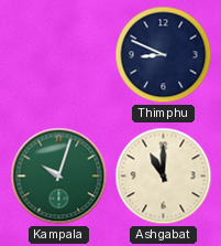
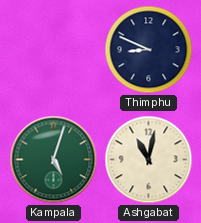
Kampala: 10:03 -> 5:03 (54, 160)
Ashgabat: 11:00 -> 11:02 (149, 160)
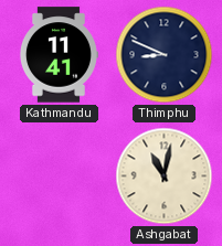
Kathmandu: none -> 11:41 (59, 55)
Kampala: 5:03 -> none (54, 160)
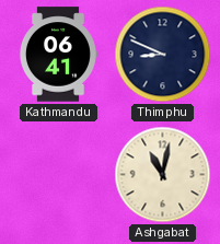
Kathmandu: 11:41 -> 06:41 (58, 55)
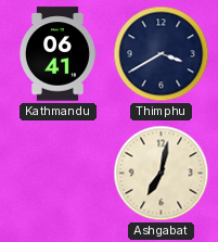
Thimphu: 8:49 -> 3:40 (162, 54)
Ashgabat: 11:02 -> 7:02 (162, 174)
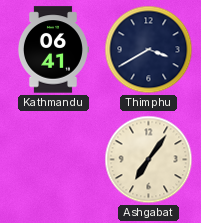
Ashgabat: 7:02 -> 7:06 (149, 160)
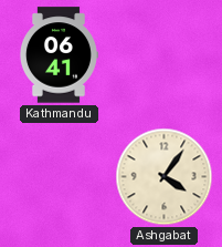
Thimphu: 3:40 -> none (149, 50)
Ashgabat: 7:06 -> 4:06 (165, 177)
